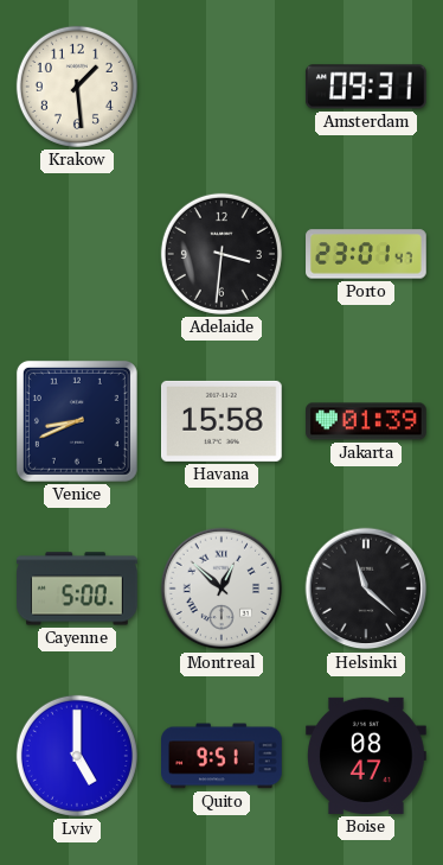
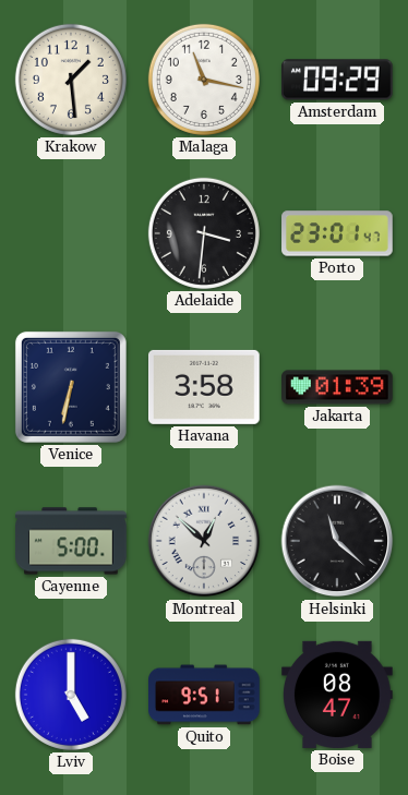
Malaga: none -> 11:17 (204, 80)
Amsterdam: 09:31 -> 09:29 (337, 80)
Venice: 8:41 -> 6:32 (71, 387)
Havana: 15:58 -> 3:58 (205, 387)
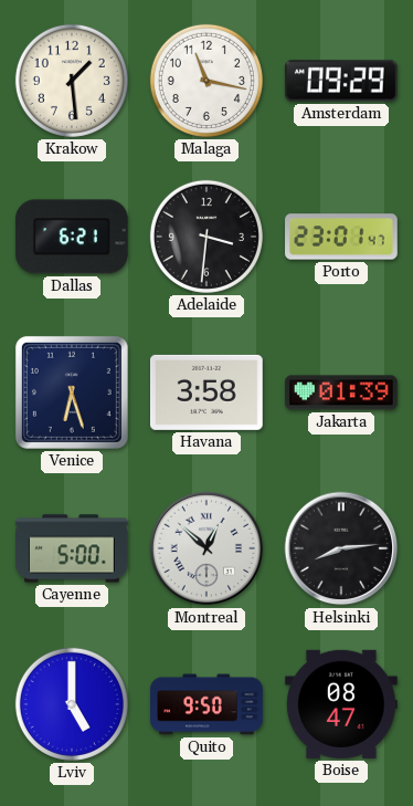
Dallas: none -> 6:21 (72, 237)
Venice: 6:32 -> 6:27 (72, 392)
Helsinki: 11:22 -> 8:14 (341, 548)
Quito: 9:51 -> 9:50 (208, 704)
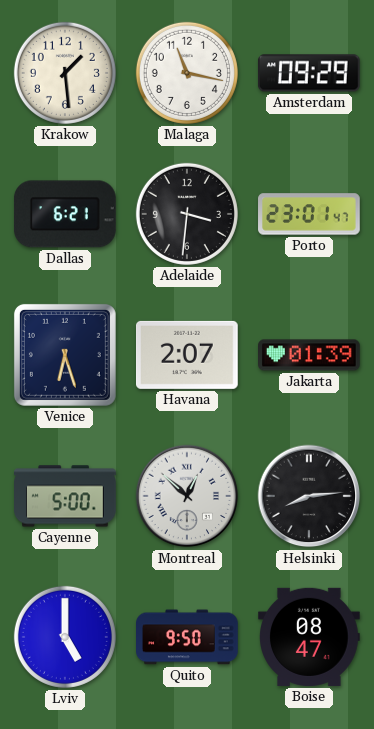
Havana: 3:58 -> 2:07 (188, 355)
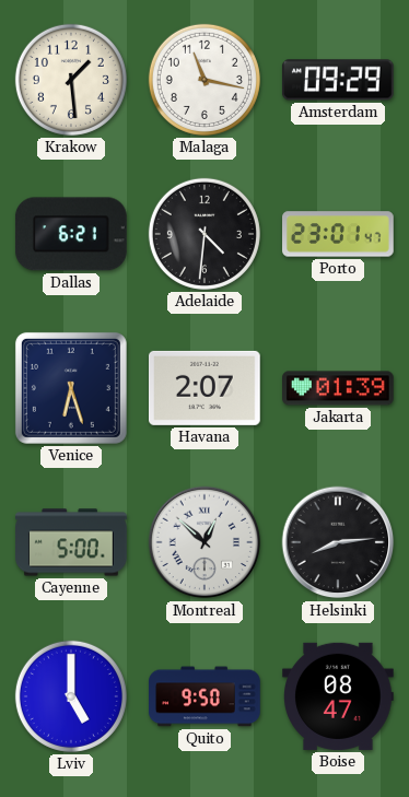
Adelaide: 3:31 -> 4:31 (204, 234)
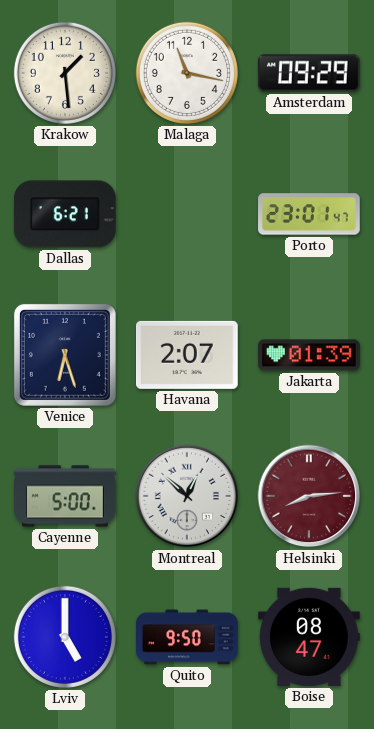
Adelaide: 4:31 -> none (204, 234)
Helsinki dial: black -> burgundy (309, 496)
